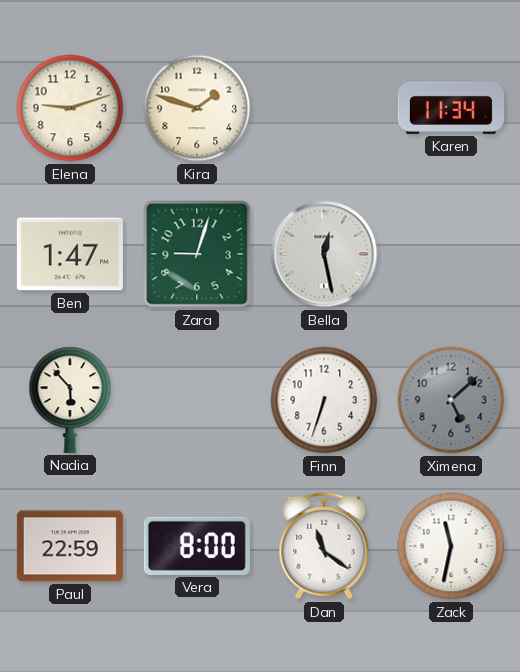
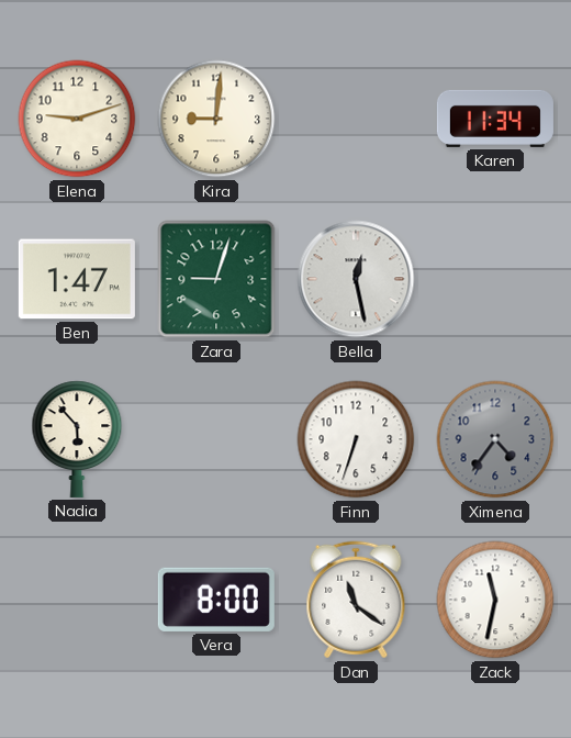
Kira: 1:48 -> 9:01 (216, 119)
Ximena: 5:08 -> 4:36 (495, 439)
Paul: 22:59 -> none (70, 546)
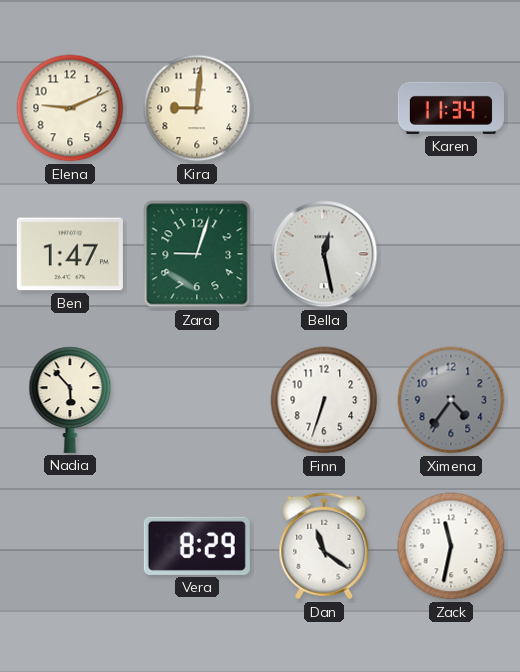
Elena: 9:12 -> 9:11 (70, 108)
Vera: 8:00 -> 8:29 (197, 546)
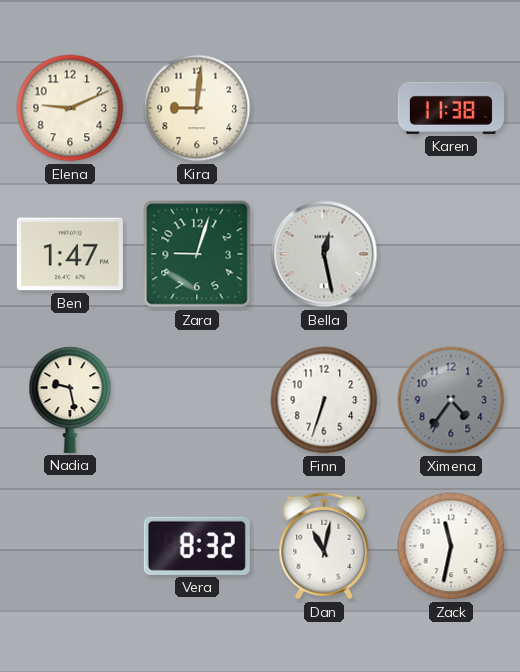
Karen: 11:34 -> 11:38 (451, 108)
Nadia: 5:53 -> 9:28 (70, 400)
Vera: 8:29 -> 8:32 (197, 546)
Dan: 11:21 -> 11:02 (324, 546)
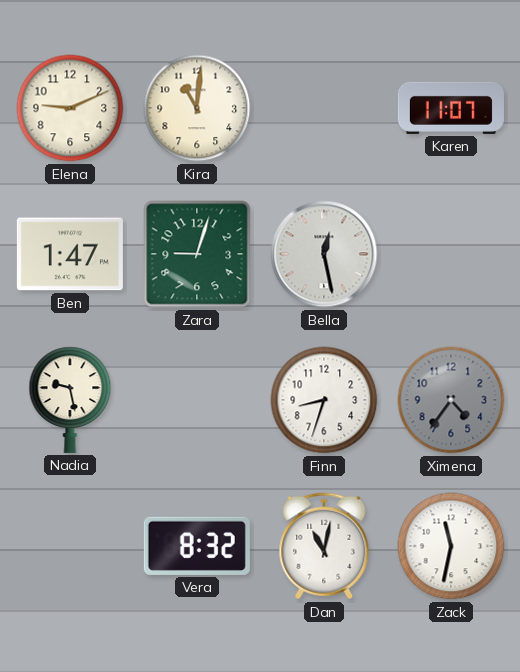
Kira: 9:01 -> 11:01 (197, 108)
Karen: 11:38 -> 11:07 (451, 108)
Finn: 6:33 -> 8:33 (324, 400)
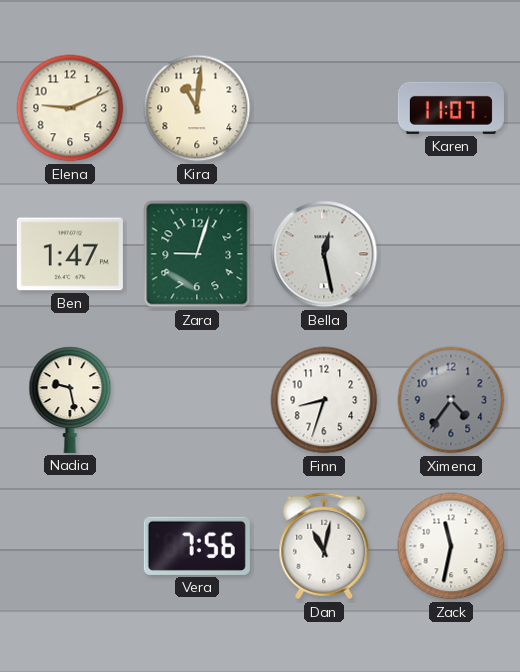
Vera: 8:32 -> 7:56 (197, 546)
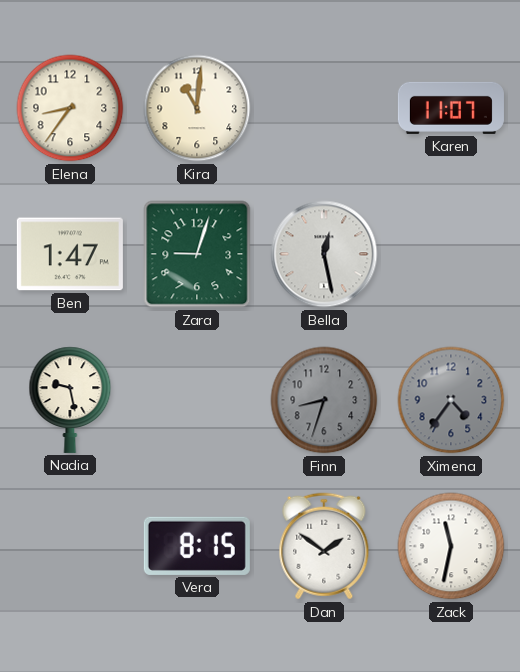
Elena: 9:11 -> 8:36 (70, 108)
Finn dial: white -> grey (324, 400)
Vera: 7:56 -> 8:15 (197, 546)
Dan: 11:02 -> 1:51 (324, 546)
